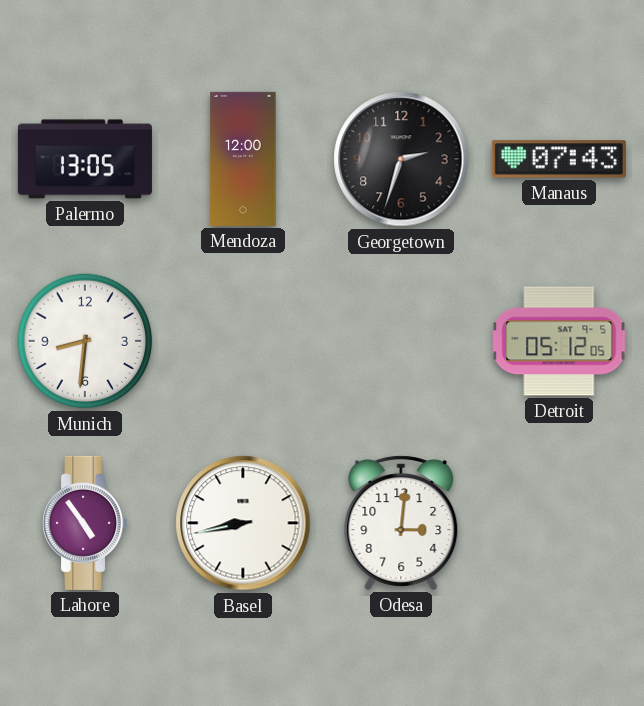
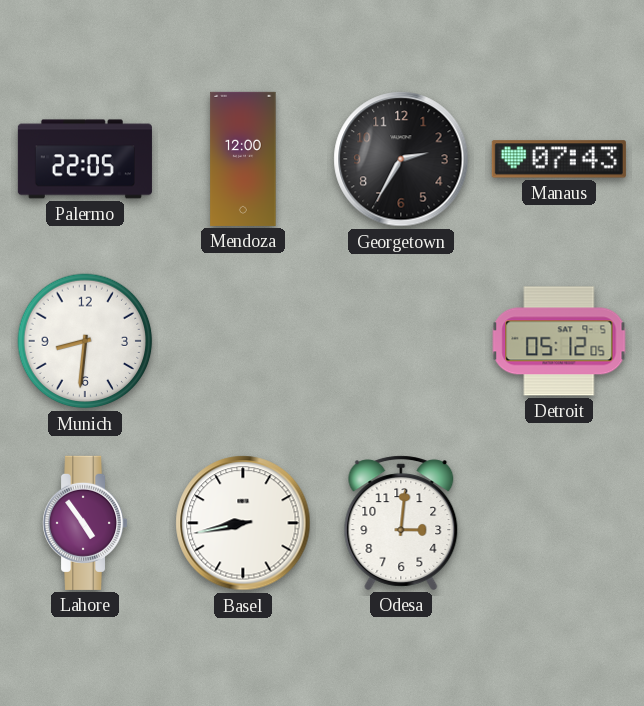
Palermo: 13:05 -> 22:05 (85, 159)
Georgetown: 2:33 -> 2:35 (401, 159)
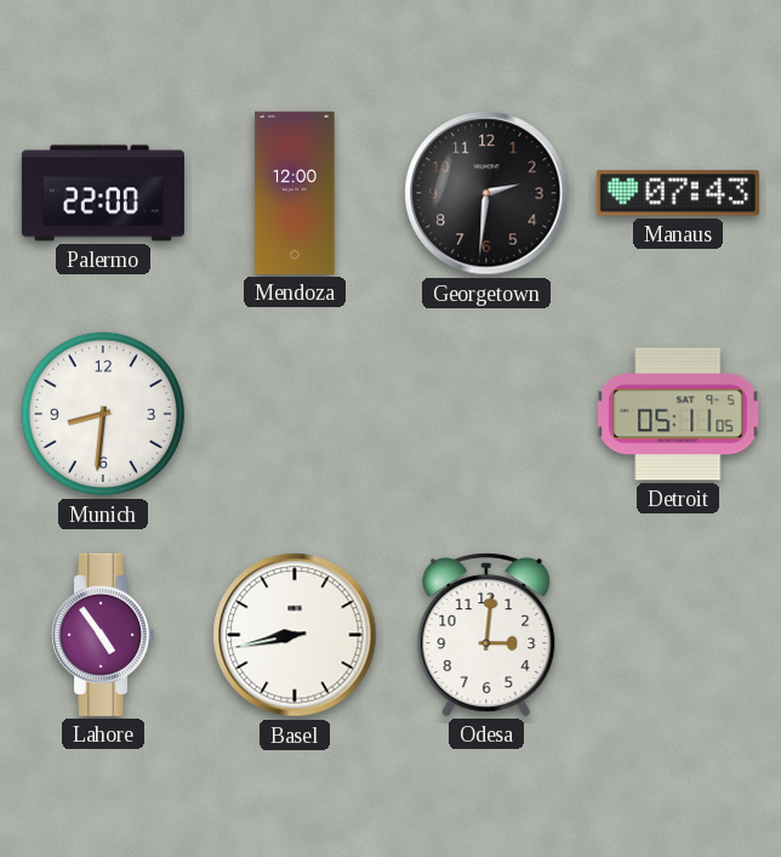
Palermo: 22:05 -> 22:00 (103, 193)
Georgetown: 2:35 -> 2:31 (486, 193)
Detroit: 05:12 -> 05:11 (678, 414)
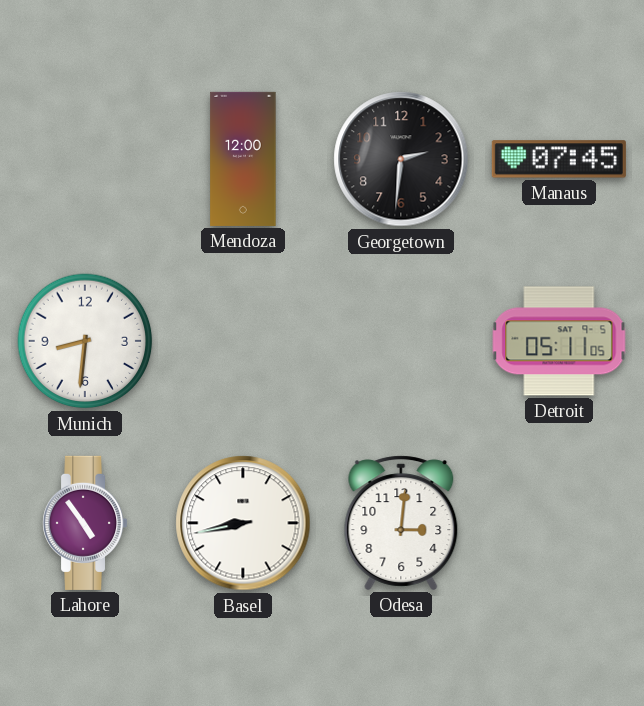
Palermo: 22:00 -> none (103, 193)
Manaus: 07:43 -> 07:45 (559, 159)
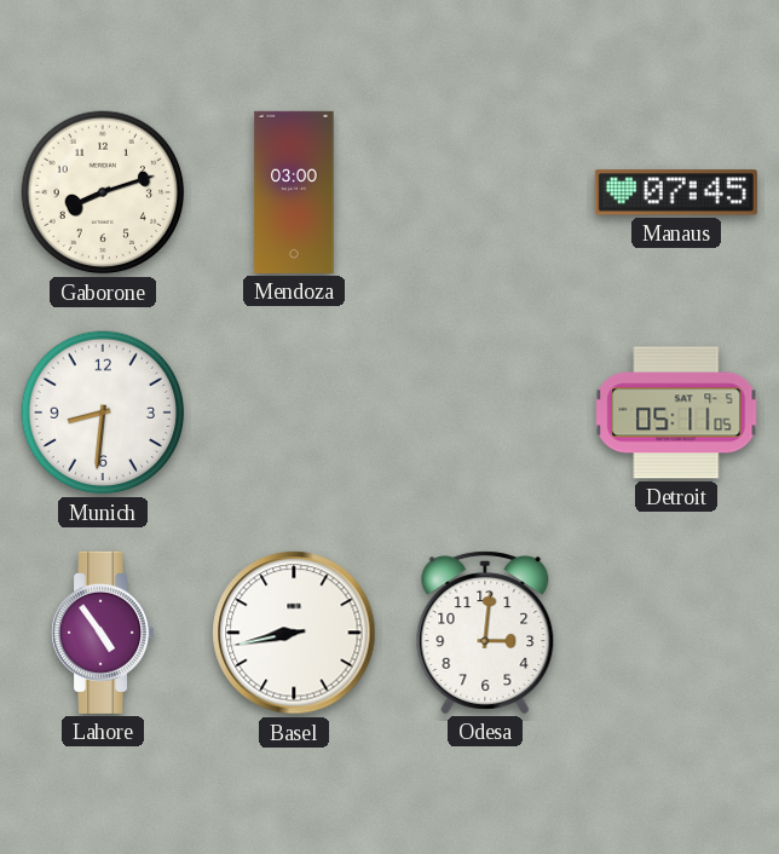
Gaborone: none -> 8:12 (103, 192)
Mendoza: 12:00 -> 03:00 (294, 192)
Georgetown: 2:31 -> none (401, 159)
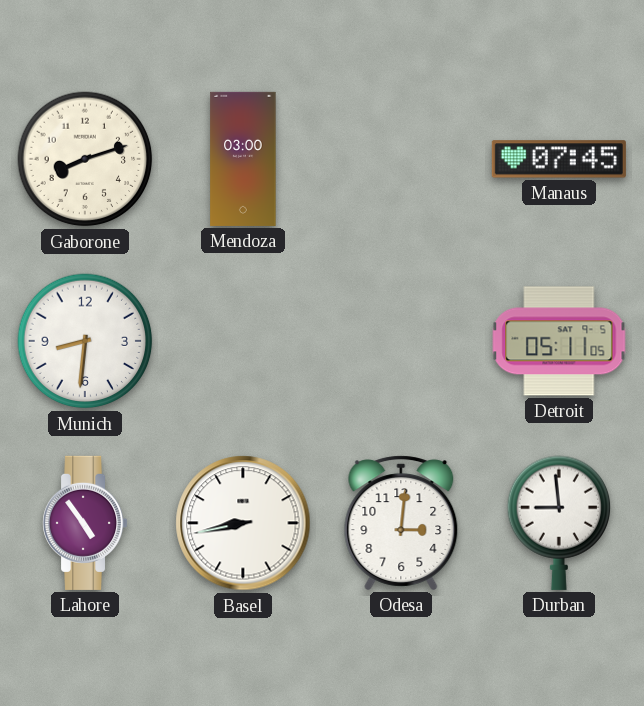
Durban: none -> 8:59 (559, 523)
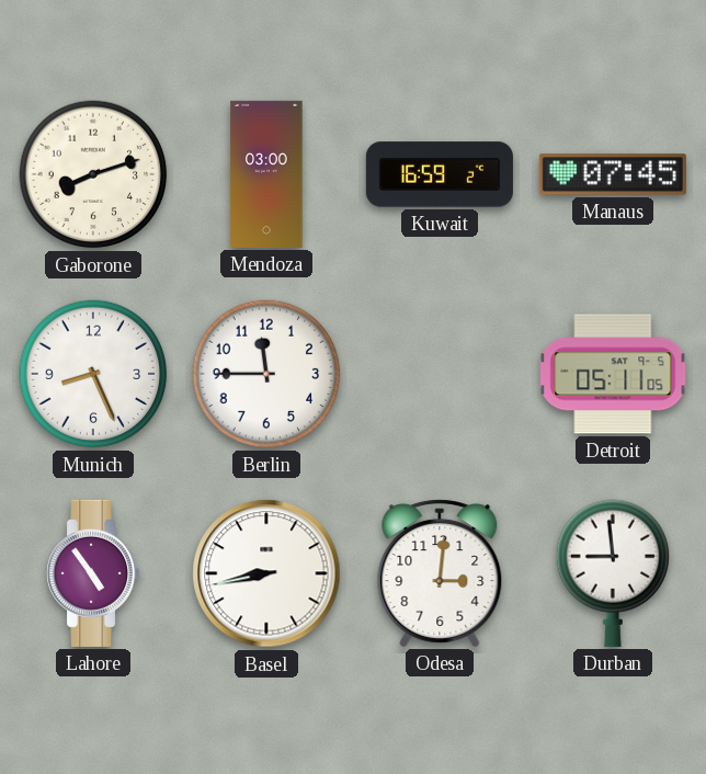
Kuwait: none -> 16:59 (440, 174)
Munich: 8:31 -> 8:26 (93, 374)
Berlin: none -> 11:45 (266, 374)
